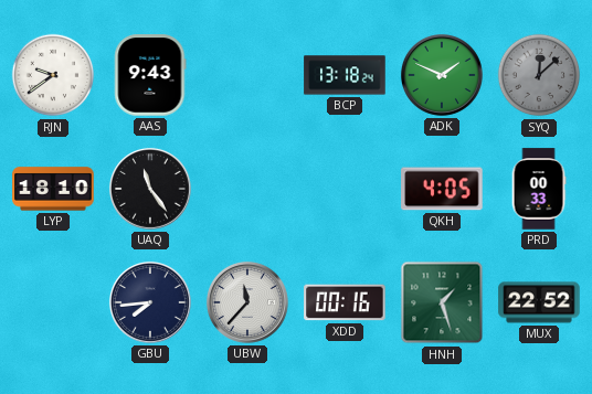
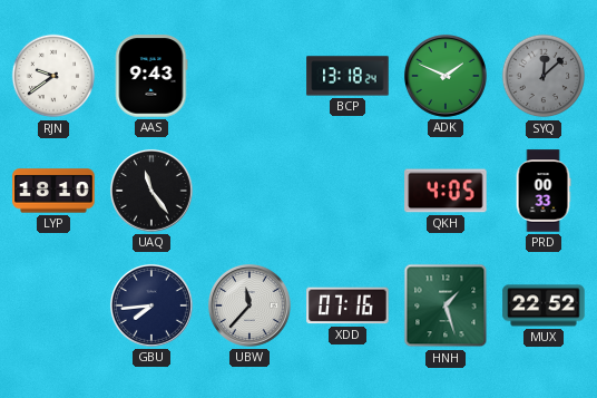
XDD: 00:16 -> 07:16 (348, 305)
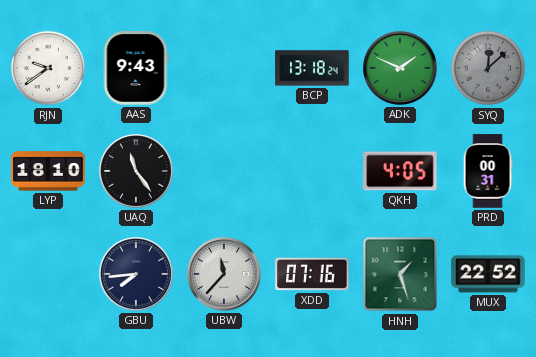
PRD: 00:33 -> 00:31 (488, 171)
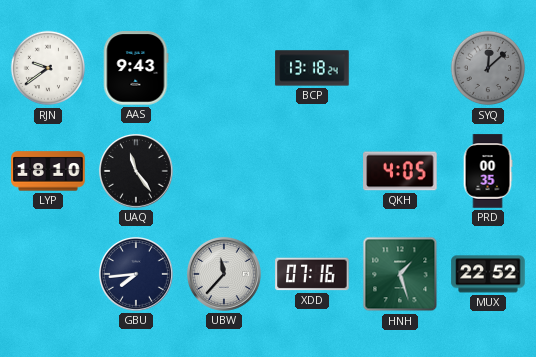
ADK: 1:49 -> none (400, 68)
PRD: 00:31 -> 00:35 (488, 171)
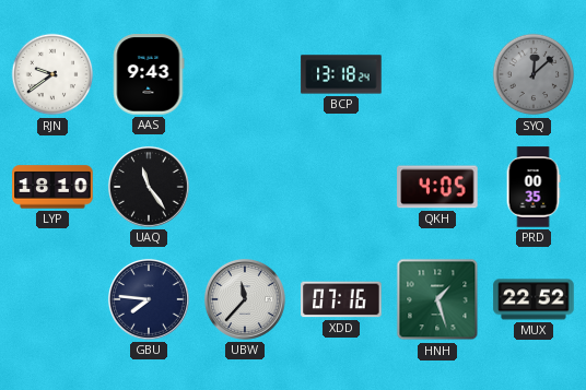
GBU: 7:44 -> 7:46 (149, 299)
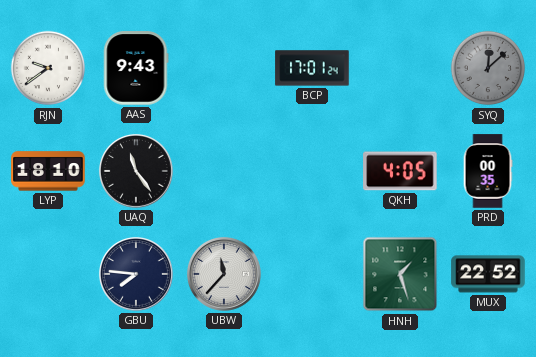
BCP: 13:18 -> 17:01 (312, 68)
XDD: 07:16 -> none (341, 299)
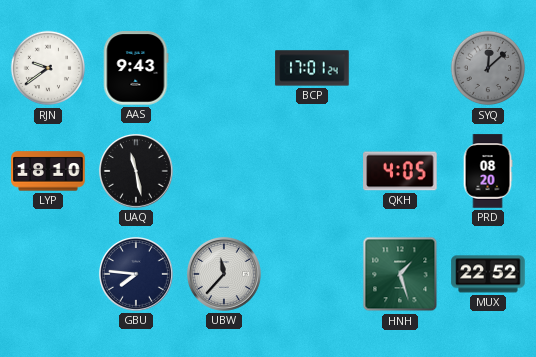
UAQ: 11:24 -> 11:28 (136, 171)
PRD: 00:35 -> 08:20 (488, 171)
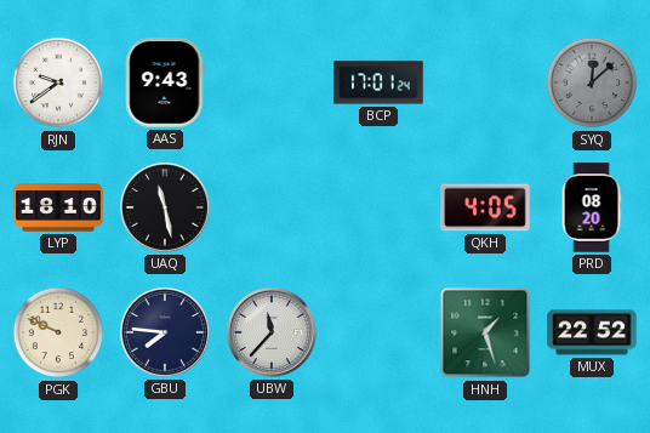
PGK: none -> 9:49 (58, 332)
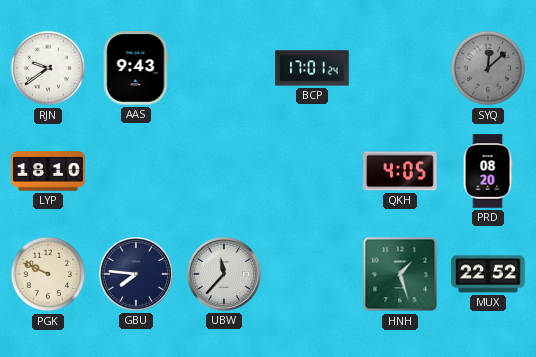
UAQ: 11:28 -> none (165, 207)
